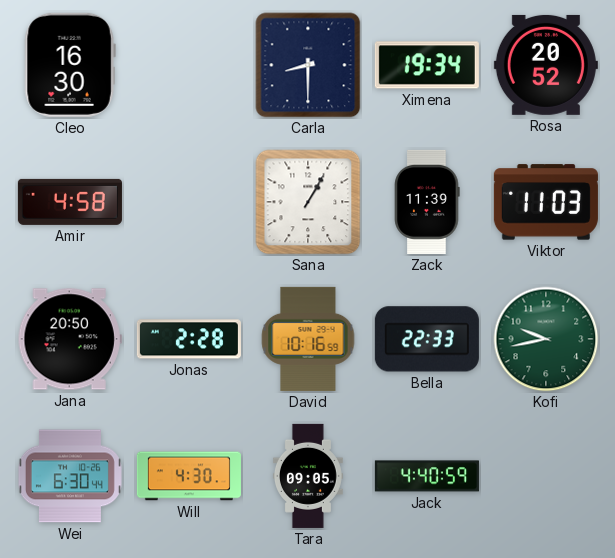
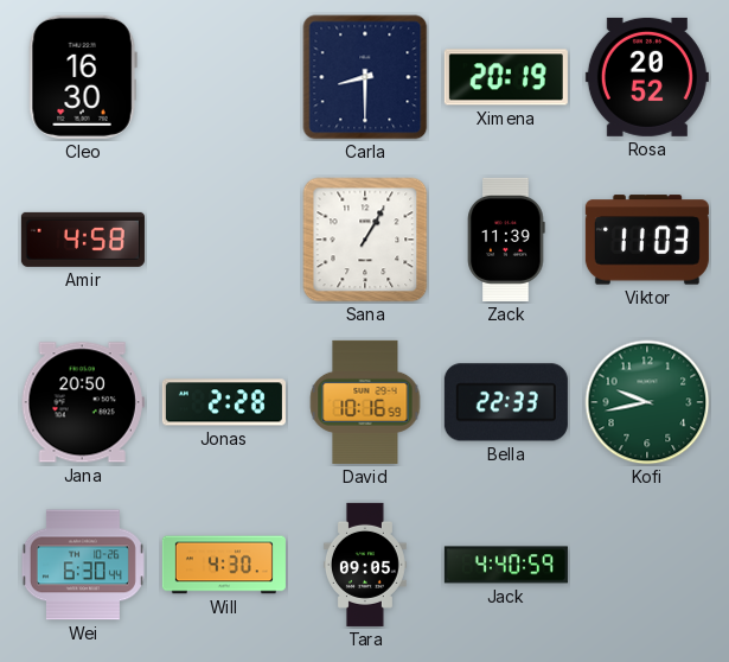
Ximena: 19:34 -> 20:19 (506, 77)
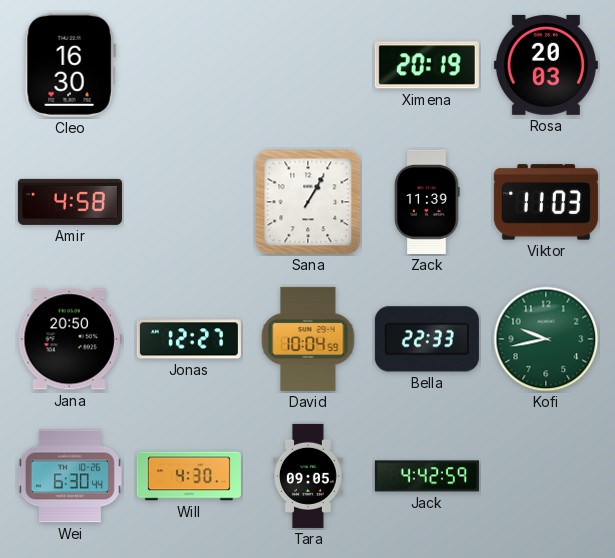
Carla: 8:30 -> none (365, 77)
Rosa: 20:52 -> 20:03 (546, 65)
Jonas: 2:28 -> 12:27 (189, 339)
David: 10:16 -> 10:04 (308, 339)
Jack: 4:40 -> 4:42 (427, 476)
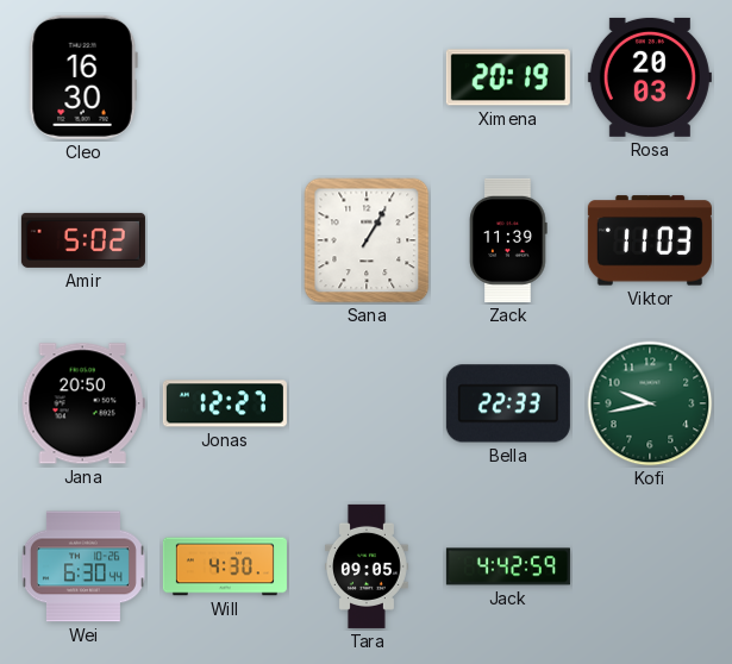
Amir: 4:58 -> 5:02 (83, 240)
David: 10:04 -> none (308, 339)
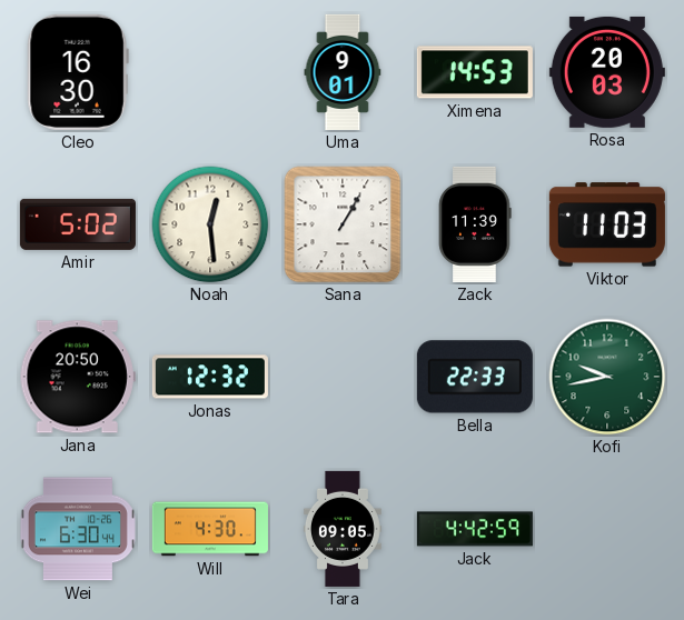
Uma: none -> 9:01 (343, 72)
Ximena: 20:19 -> 14:53 (475, 72)
Noah: none -> 12:29 (210, 224)
Jonas: 12:27 -> 12:32 (210, 377)
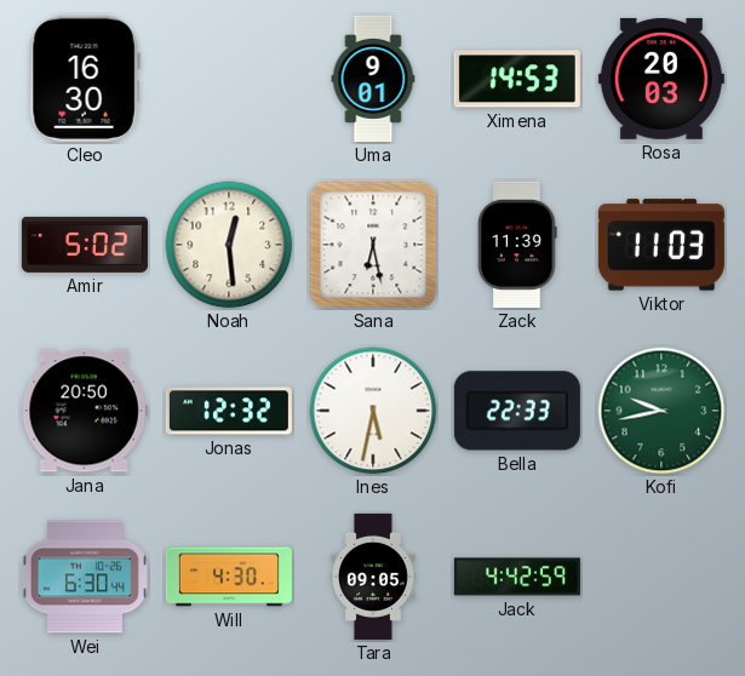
Sana: 1:05 -> 6:28 (373, 245)
Ines: none -> 5:32 (373, 411)
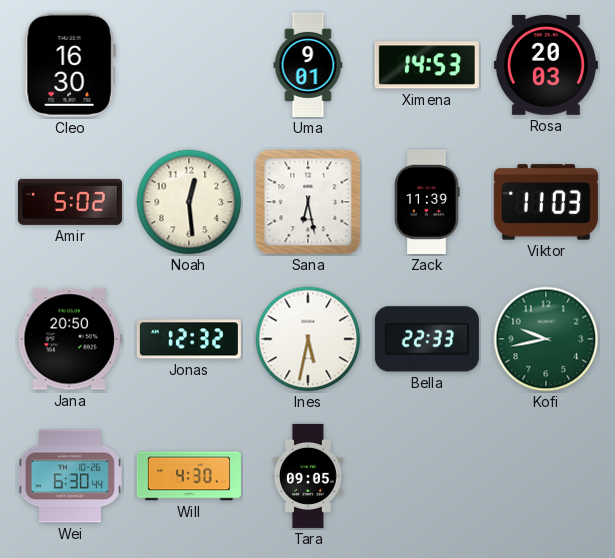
Jack: 4:42 -> none (517, 577)
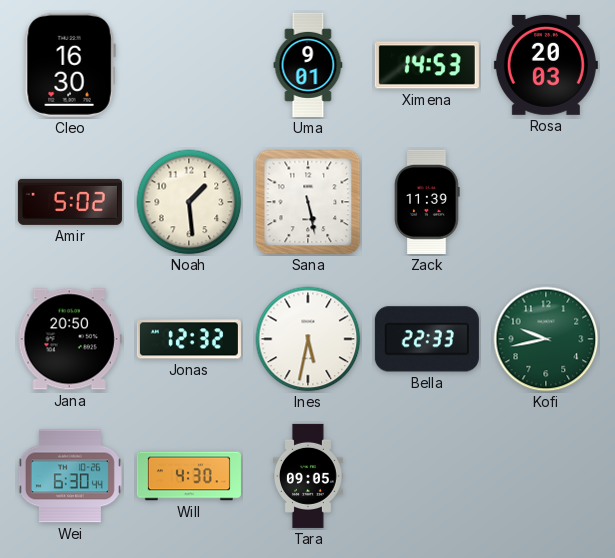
Noah: 12:29 -> 1:29 (189, 202)
Sana: 6:28 -> 5:28 (308, 202)
Viktor: 11:03 -> none (546, 202)
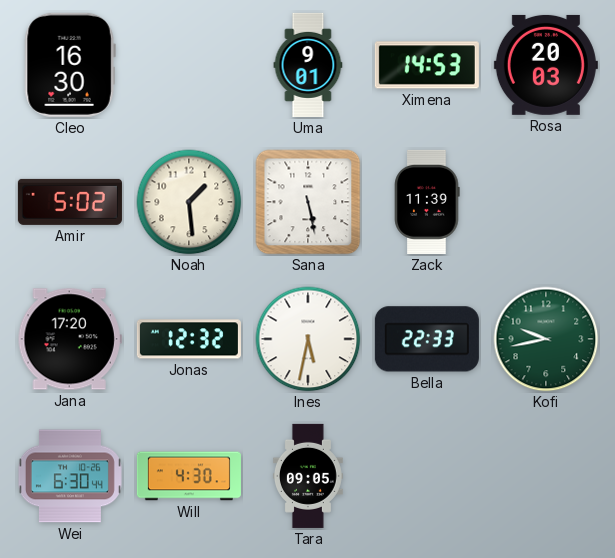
Jana: 20:50 -> 17:20 (70, 339)
